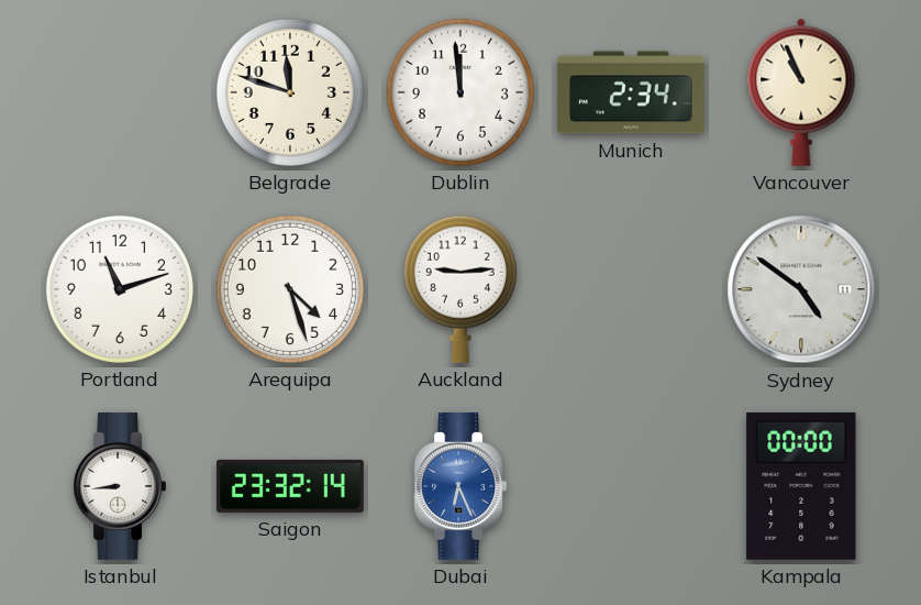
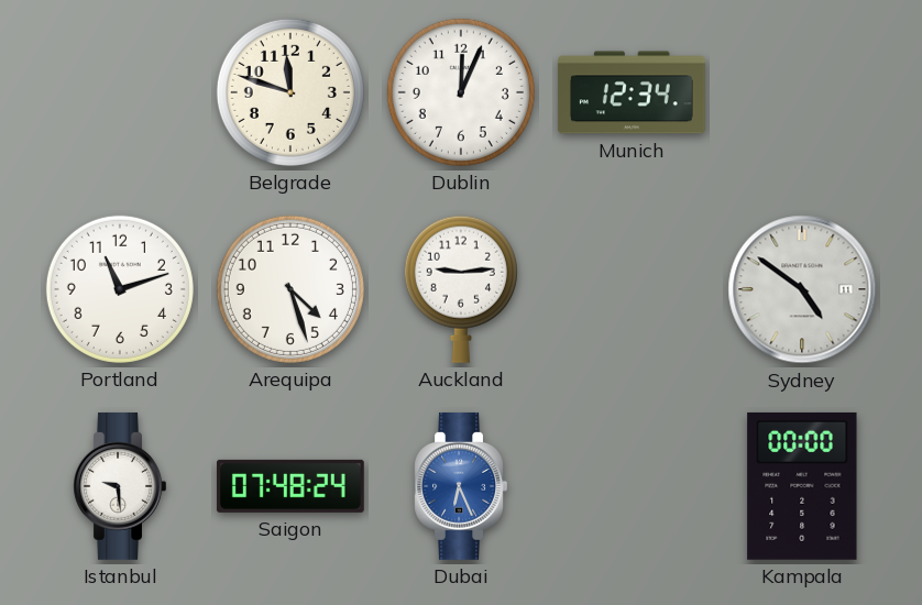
Dublin: 11:59 -> 12:04 (461, 92)
Munich: 2:34 -> 12:34 (632, 92)
Vancouver: 10:56 -> none (801, 92)
Istanbul: 8:44 -> 9:29 (120, 486)
Saigon: 23:32 -> 07:48 (290, 486)
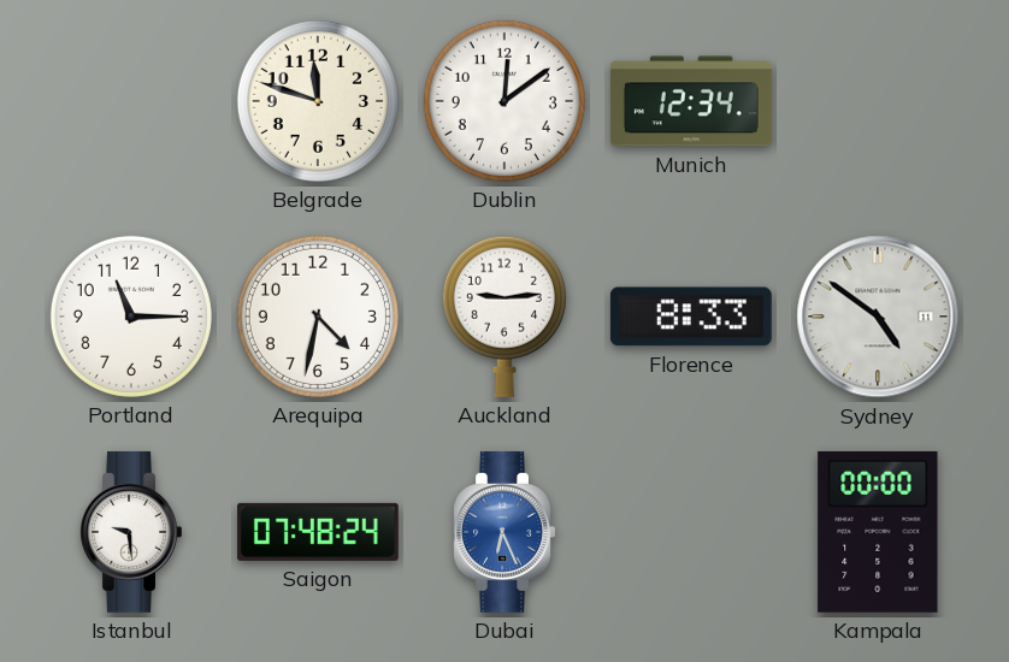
Dublin: 12:04 -> 12:09 (505, 101)
Portland: 11:12 -> 11:15 (131, 317)
Arequipa: 4:27 -> 4:32 (318, 317)
Florence: none -> 8:33 (691, 317)
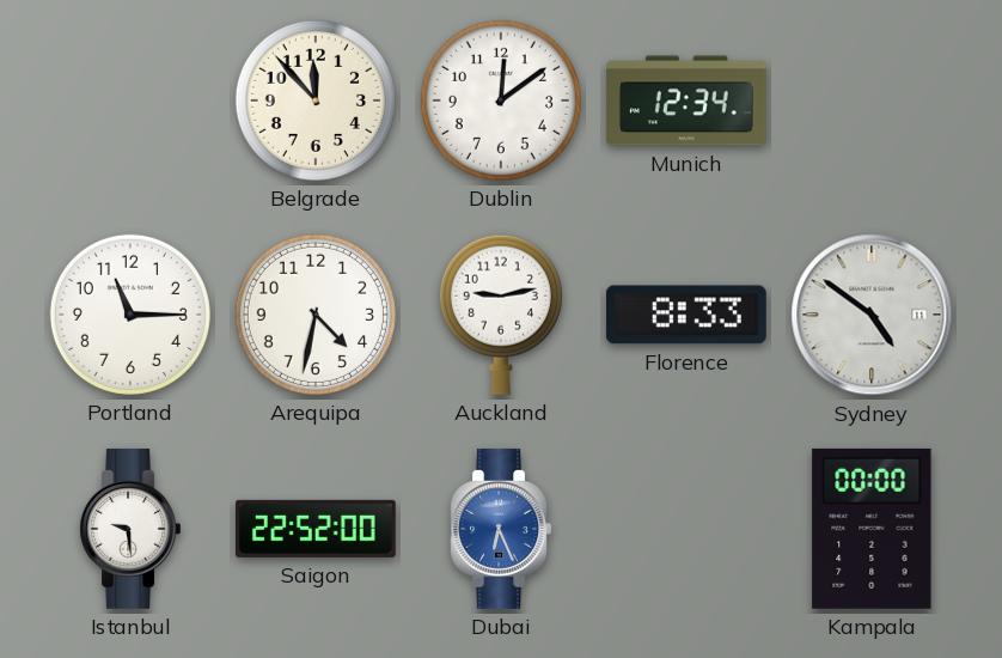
Belgrade: 11:48 -> 11:53 (316, 100)
Auckland: 9:14 -> 9:13 (501, 315)
Saigon: 07:48 -> 22:52 (316, 529)
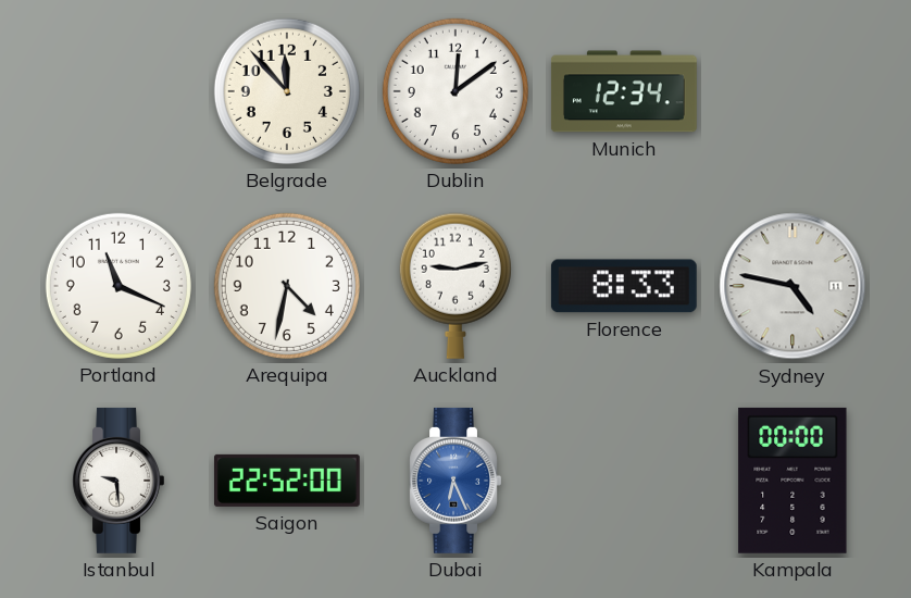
Portland: 11:15 -> 11:19 (118, 286)
Sydney: 4:51 -> 4:47 (793, 286)
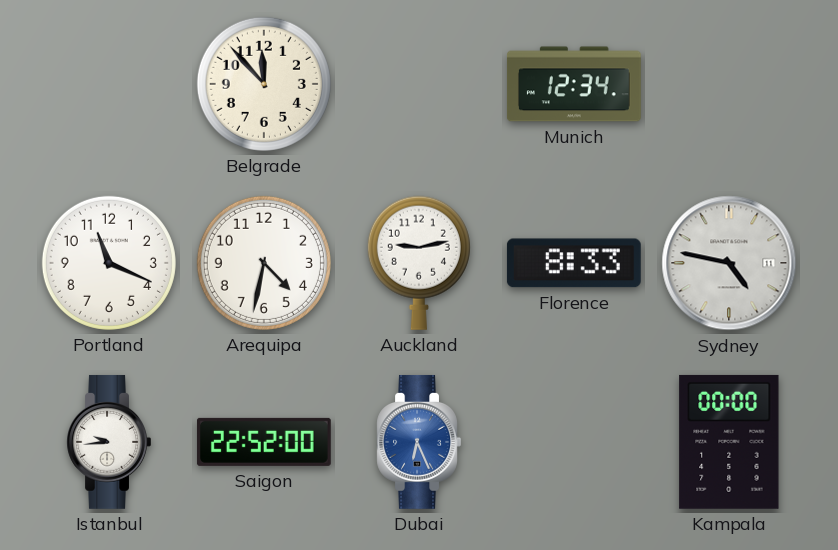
Dublin: 12:09 -> none (455, 91)
Istanbul: 9:29 -> 9:44 (109, 442)
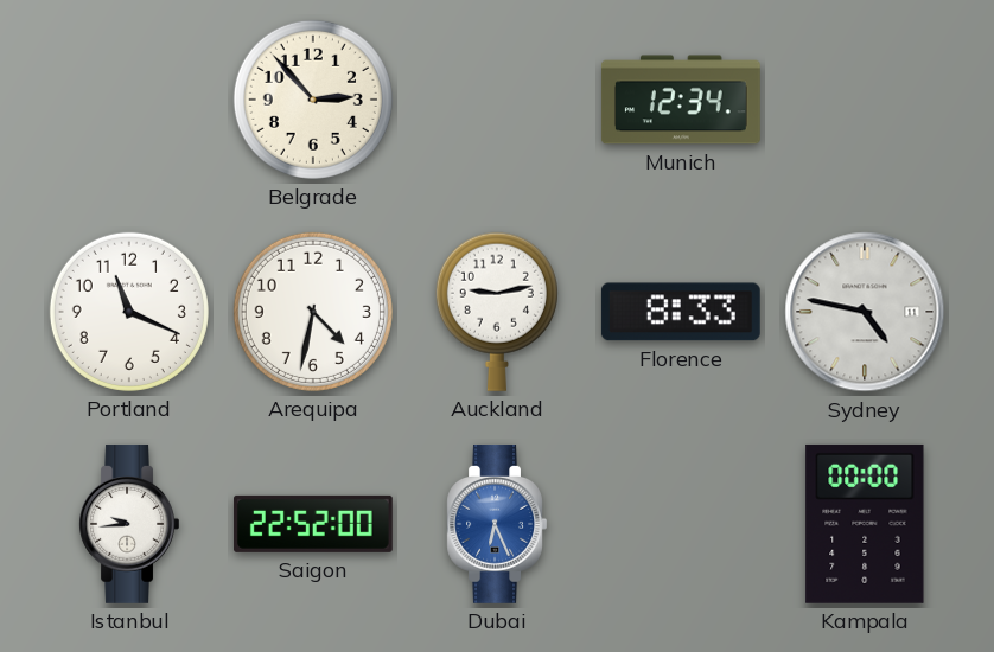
Belgrade: 11:53 -> 2:53 (313, 100)
